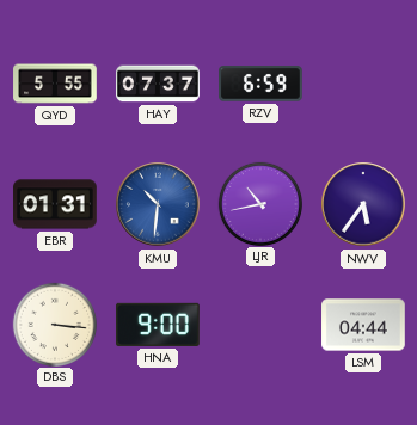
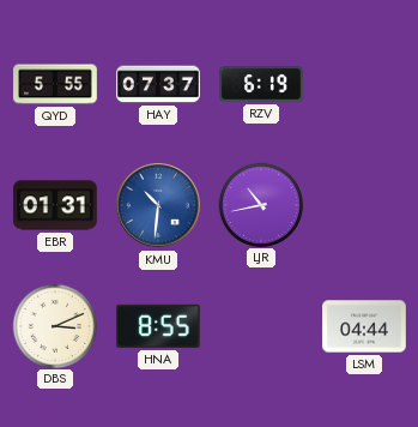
RZV: 6:59 -> 6:19 (261, 84)
NWV: 5:36 -> none (363, 204)
DBS: 3:16 -> 3:11 (54, 325)
HNA: 9:00 -> 8:55 (159, 326)
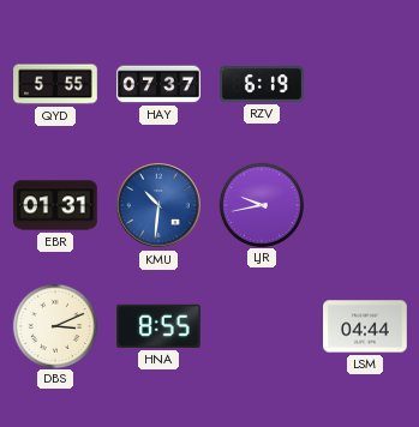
LJR: 10:43 -> 9:43 (261, 204)
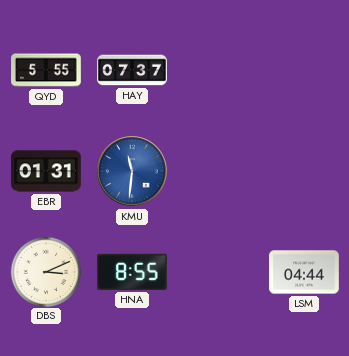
RZV: 6:19 -> none (262, 84)
KMU: 10:31 -> 11:31 (132, 171)
LJR: 9:43 -> none (261, 204)
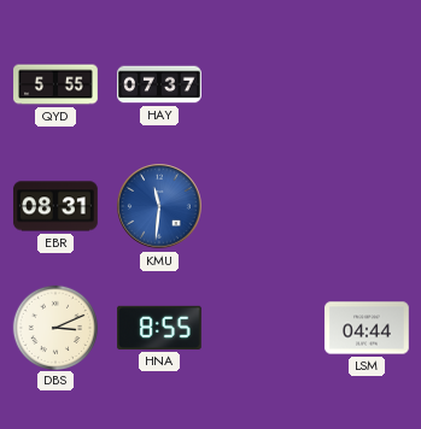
EBR: 01:31 -> 08:31 (55, 206)
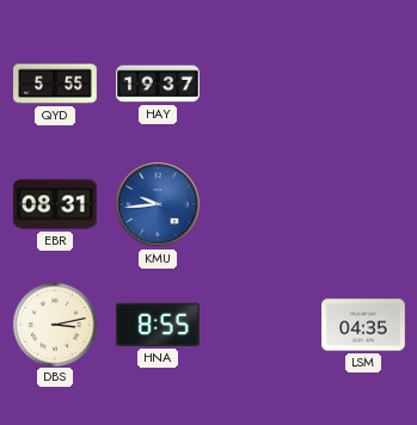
HAY: 07:37 -> 19:37 (158, 84)
KMU: 11:31 -> 9:44 (158, 204)
DBS: 3:11 -> 3:13 (54, 324)
LSM: 04:44 -> 04:35 (363, 325)
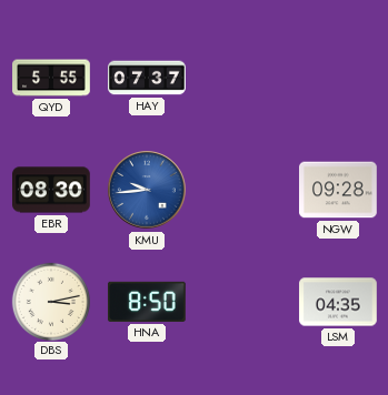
HAY: 19:37 -> 07:37 (147, 78)
EBR: 08:31 -> 08:30 (51, 190)
NGW: none -> 09:28 (339, 190)
HNA: 8:55 -> 8:50 (148, 302)
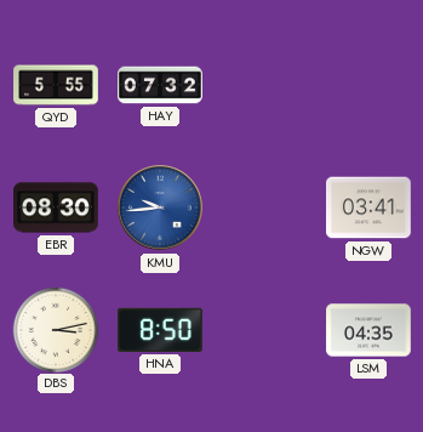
HAY: 07:37 -> 07:32 (160, 85)
NGW: 09:28 -> 03:41 (370, 208)
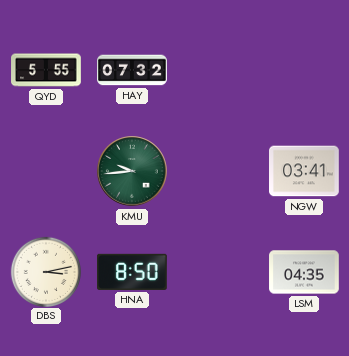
EBR: 08:30 -> none (56, 208)
KMU dial: blue -> green (132, 171)
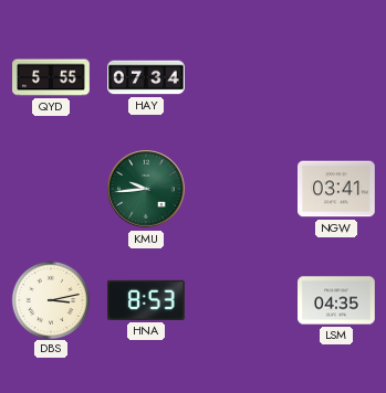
HAY: 07:32 -> 07:34 (146, 77)
HNA: 8:50 -> 8:53 (147, 300)
